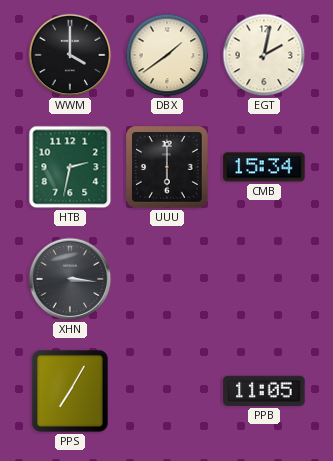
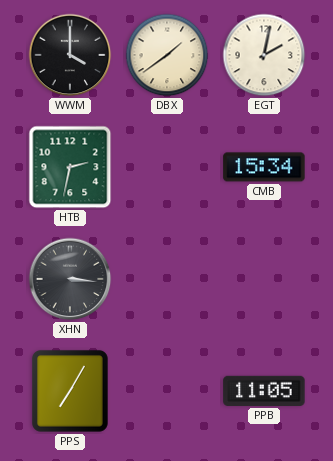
UUU: 6:00 -> none (167, 167)
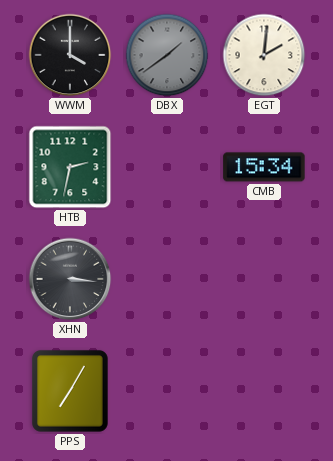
DBX dial: cream -> grey (167, 55)
EGT: 2:02 -> 2:01 (264, 55)
PPB: 11:05 -> none (264, 391)
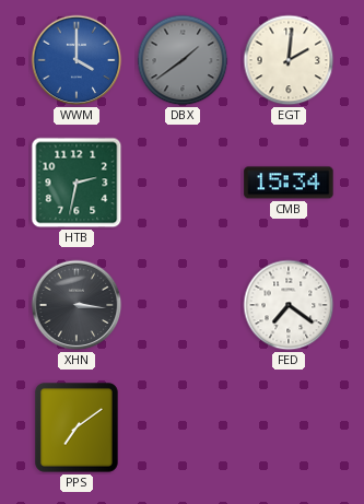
WWM dial: black -> blue (77, 60)
FED: none -> 7:21 (289, 305)
PPS: 7:05 -> 7:09 (77, 427)
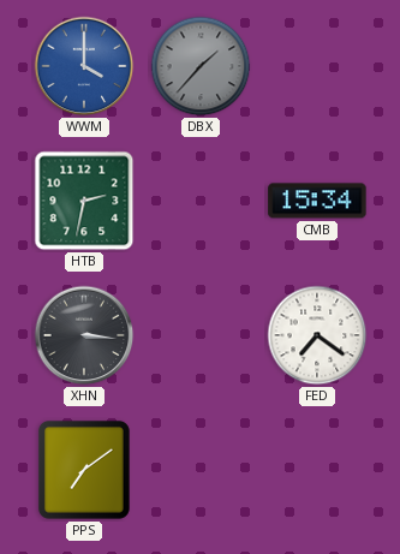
DBX: 1:39 -> 1:37 (201, 66)
EGT: 2:01 -> none (289, 60)
